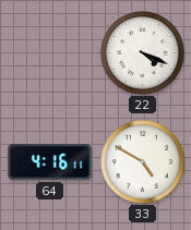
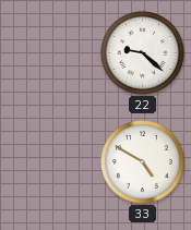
22: 4:19 -> 9:22 (143, 53)
64: 4:16 -> none (50, 162)
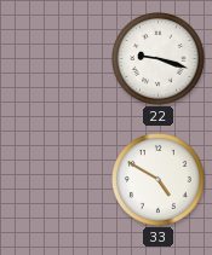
22: 9:22 -> 9:18 (159, 59)
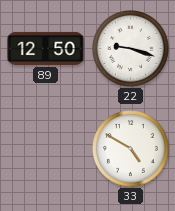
89: none -> 12:50 (46, 48)
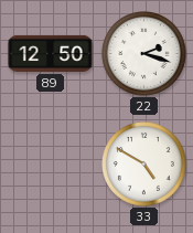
22: 9:18 -> 2:18 (144, 54)
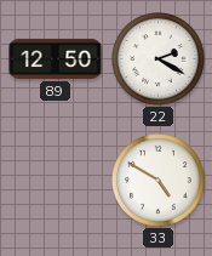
22: 2:18 -> 2:20 (159, 59)
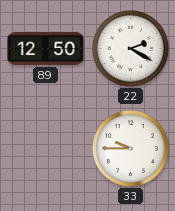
33: 4:50 -> 9:45 (131, 149)
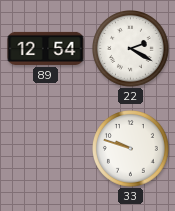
89: 12:50 -> 12:54 (46, 48)
33: 9:45 -> 9:48 (131, 149)
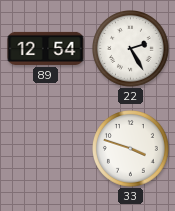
22: 2:20 -> 2:25 (131, 49)
33: 9:48 -> 3:48 (131, 149)
